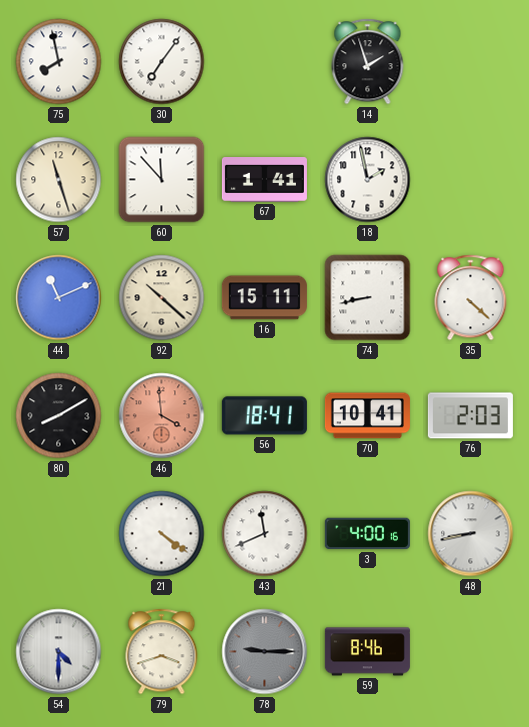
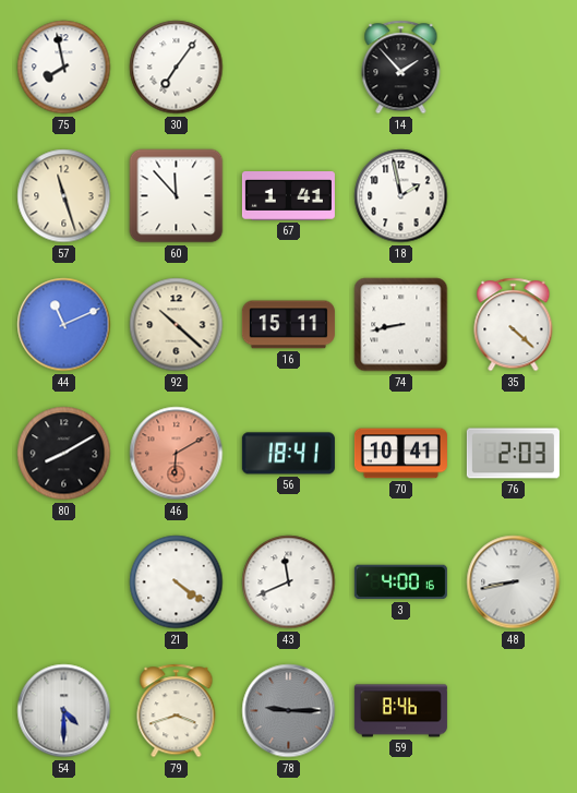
14: 1:57 -> 1:53 (401, 68)
46: 3:59 -> 6:10 (177, 454)
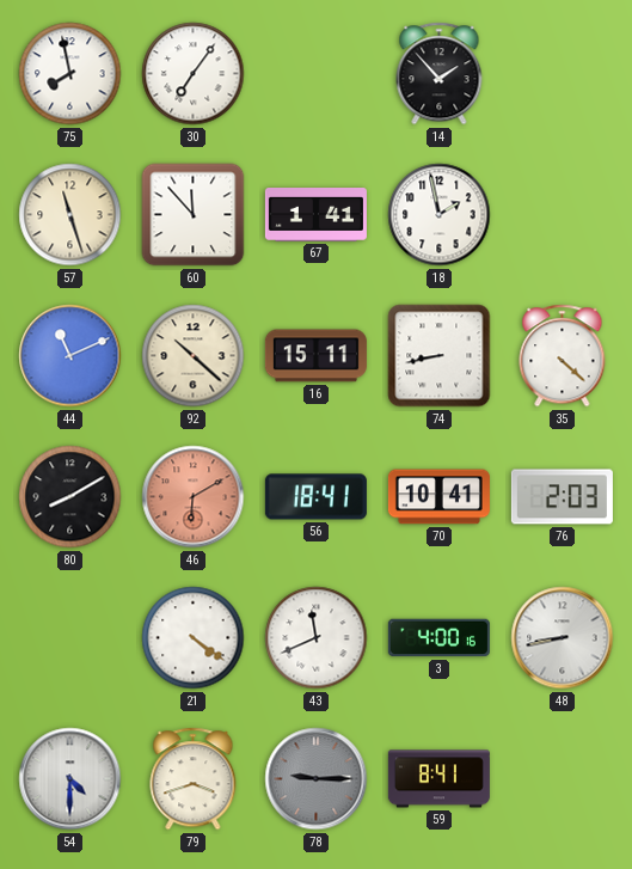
59: 8:46 -> 8:41 (438, 779)
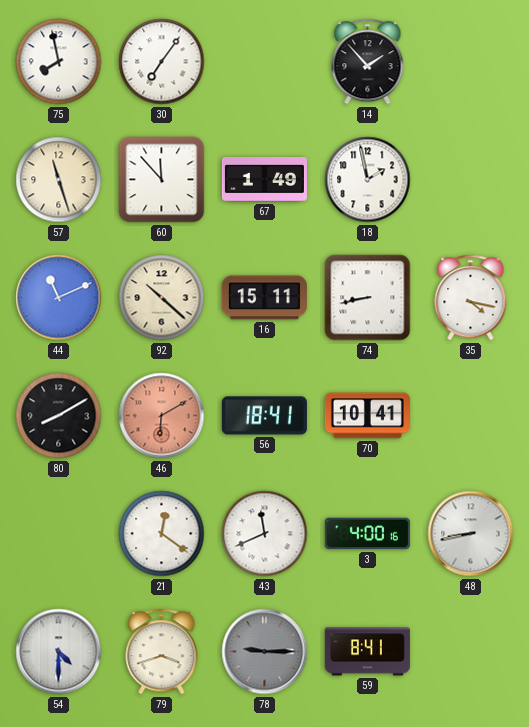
67: 1:41 -> 1:49 (264, 180)
35: 4:22 -> 4:17 (471, 298)
76: 2:03 -> none (562, 497)
21: 4:21 -> 12:21 (162, 534)
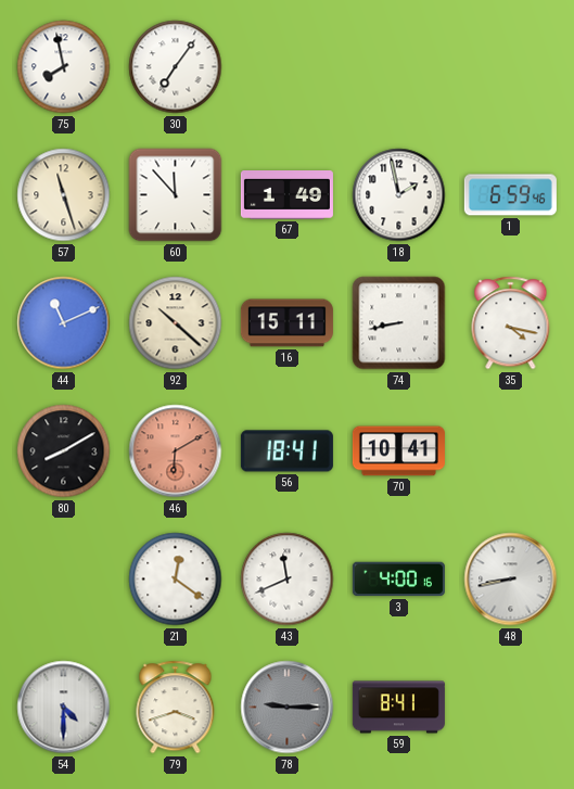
14: 1:53 -> none (368, 62)
1: none -> 6:59 (510, 195)
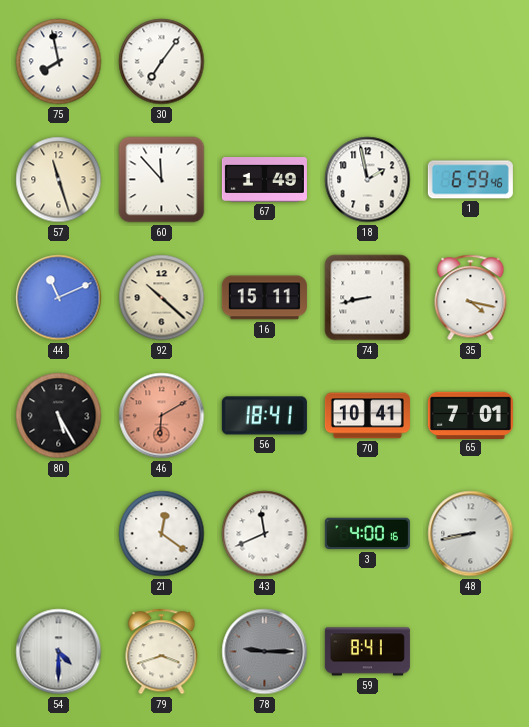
80: 8:10 -> 5:25 (59, 416)
65: none -> 7:01 (470, 415)
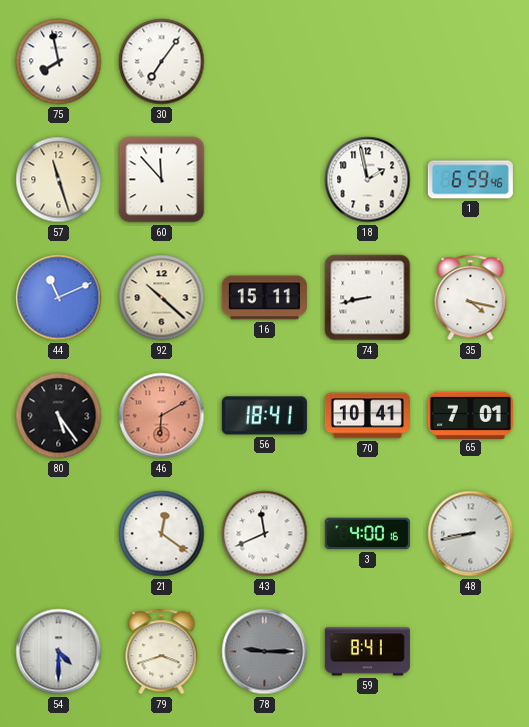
67: 1:49 -> none (264, 180)
80: 5:25 -> 5:24 (59, 416)
